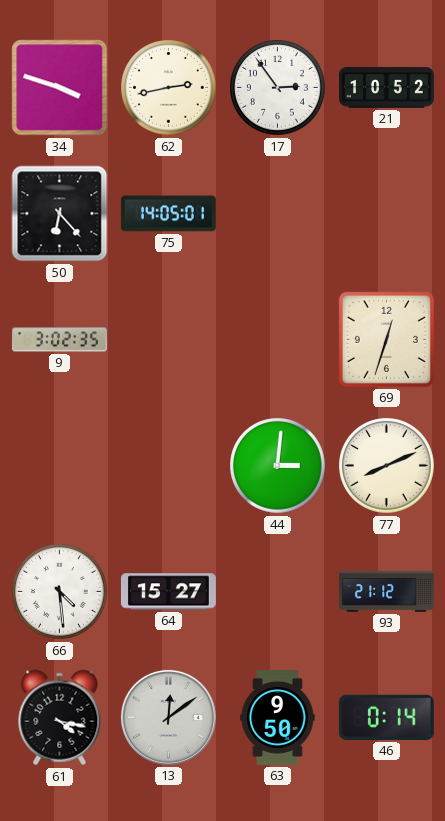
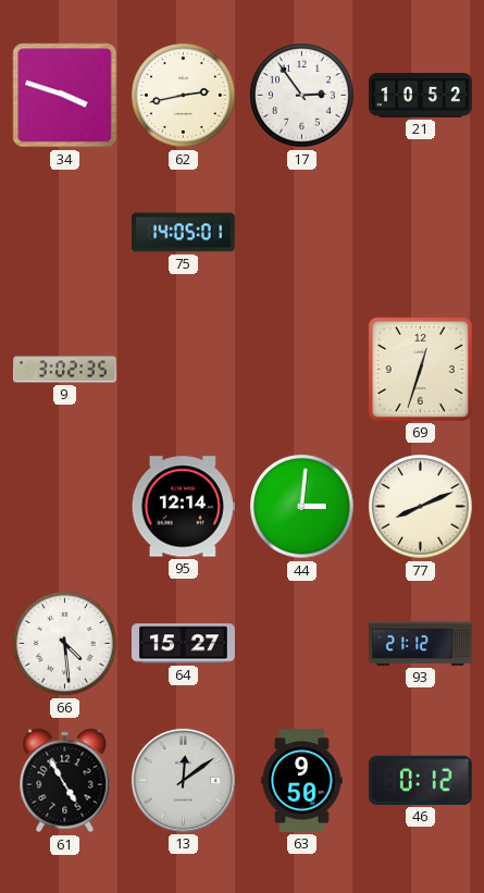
50: 6:23 -> none (60, 214)
95: none -> 12:14 (183, 507)
61: 4:17 -> 4:55 (65, 781)
46: 0:14 -> 0:12 (420, 780)
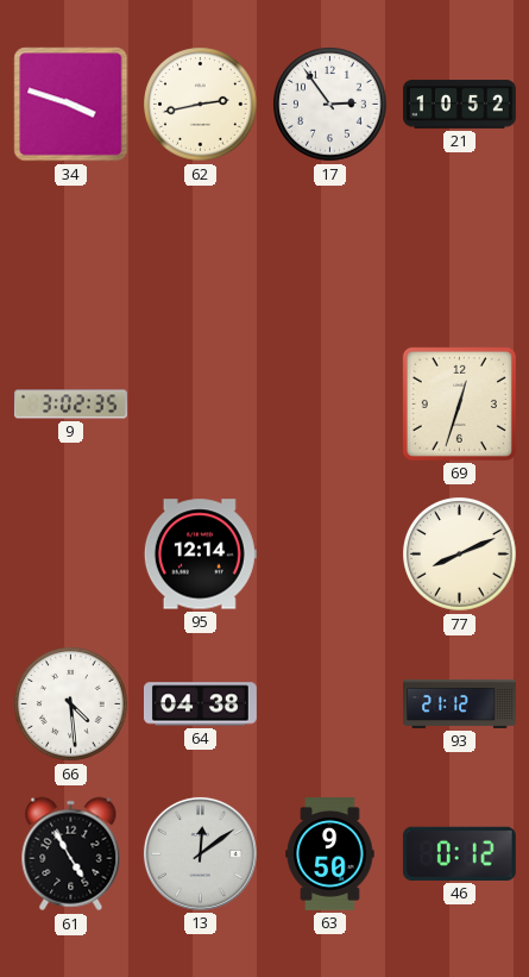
75: 14:05 -> none (183, 233)
44: 3:01 -> none (302, 507)
64: 15:27 -> 04:38 (201, 704)
